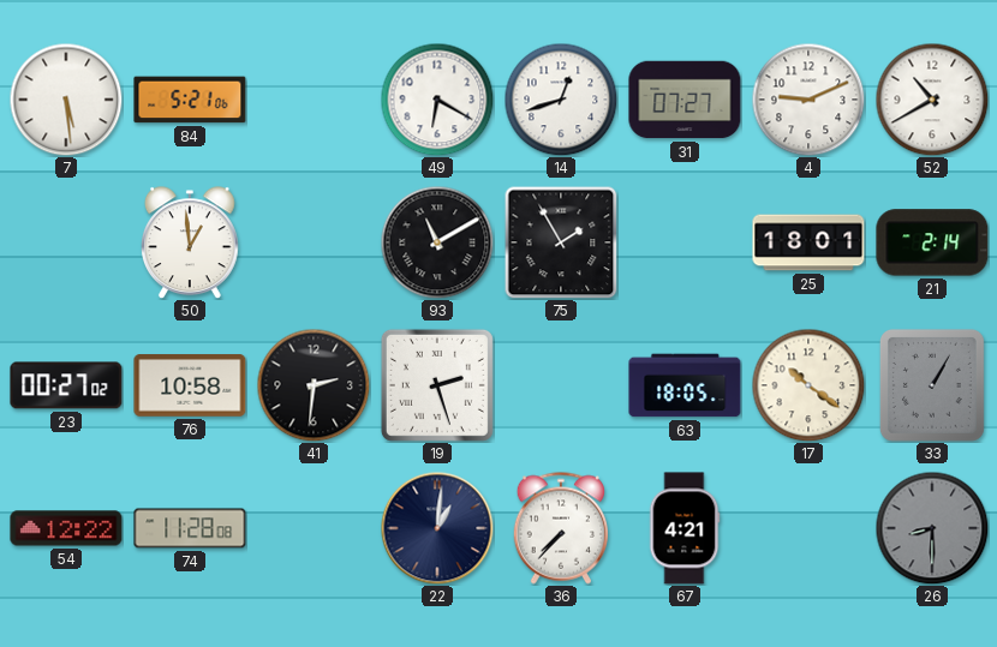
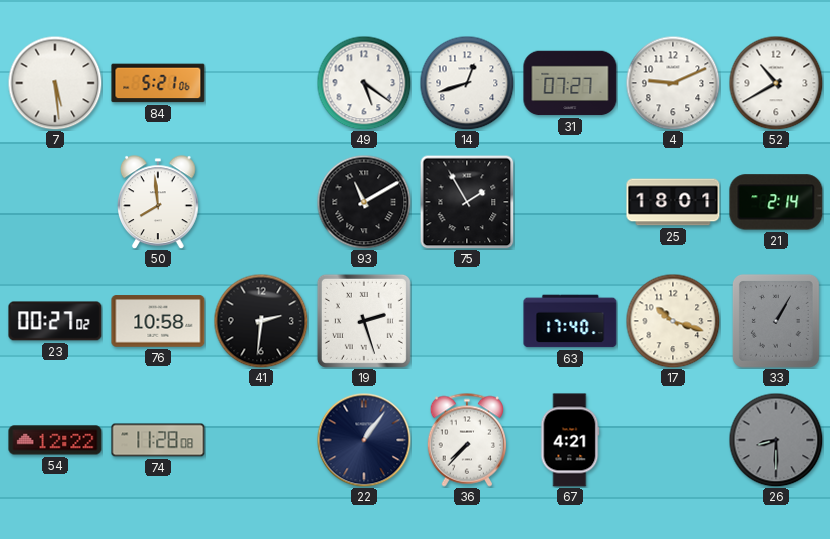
49: 6:20 -> 5:21 (364, 83)
50: 12:59 -> 7:59 (159, 202)
63: 18:05 -> 17:40 (570, 321)
17: 10:21 -> 10:18 (673, 321)
22: 1:01 -> 1:06 (364, 440)
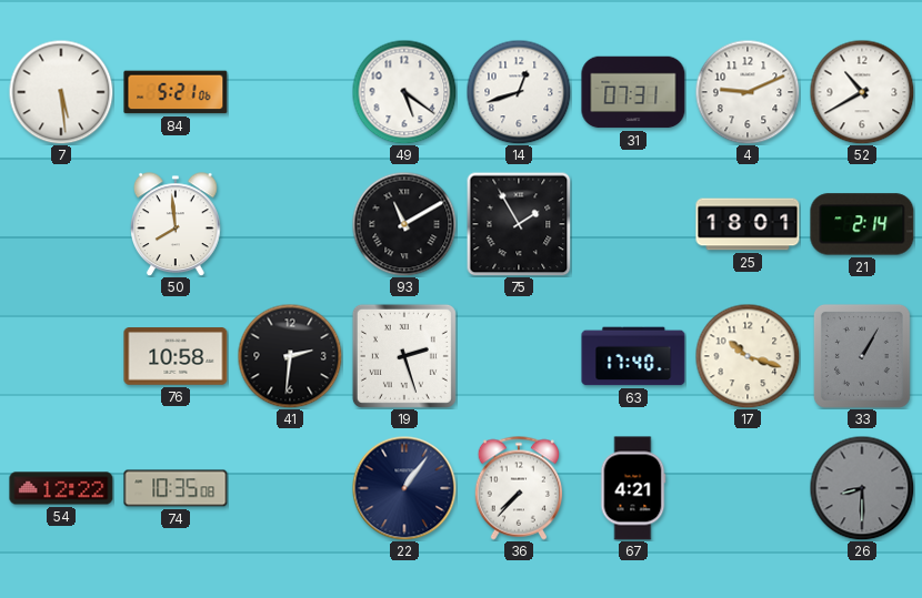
31: 07:27 -> 07:31 (633, 92)
23: 00:27 -> none (55, 321)
74: 11:28 -> 10:35 (176, 488)
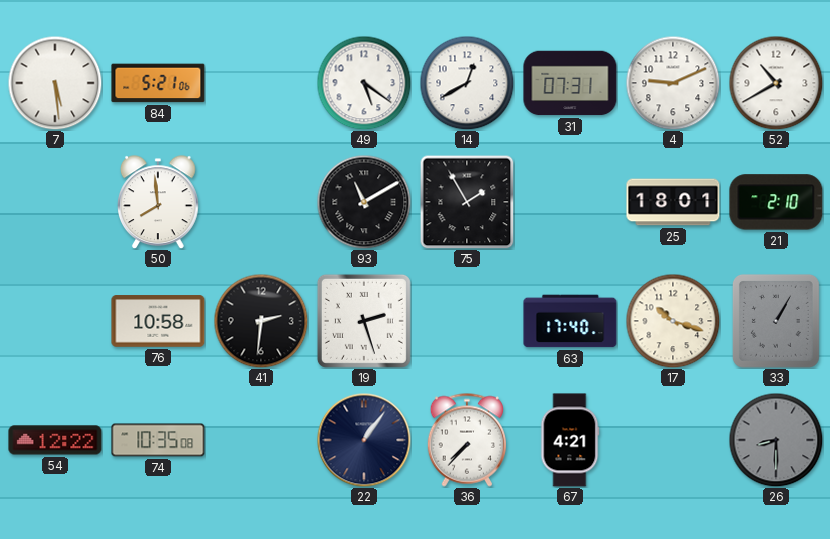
14: 12:42 -> 12:40 (467, 83)
21: 2:14 -> 2:10 (776, 202)
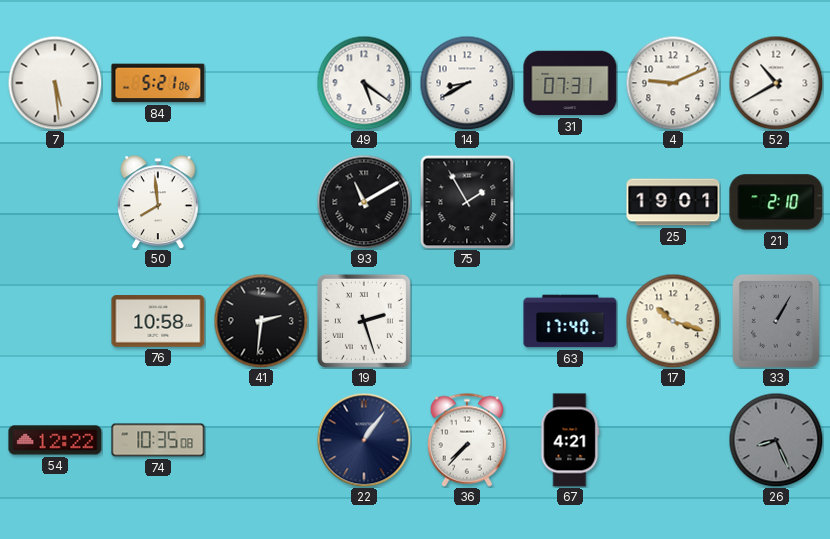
14: 12:40 -> 8:40 (467, 83)
25: 18:01 -> 19:01 (673, 202)
26: 8:30 -> 8:26 (776, 440)
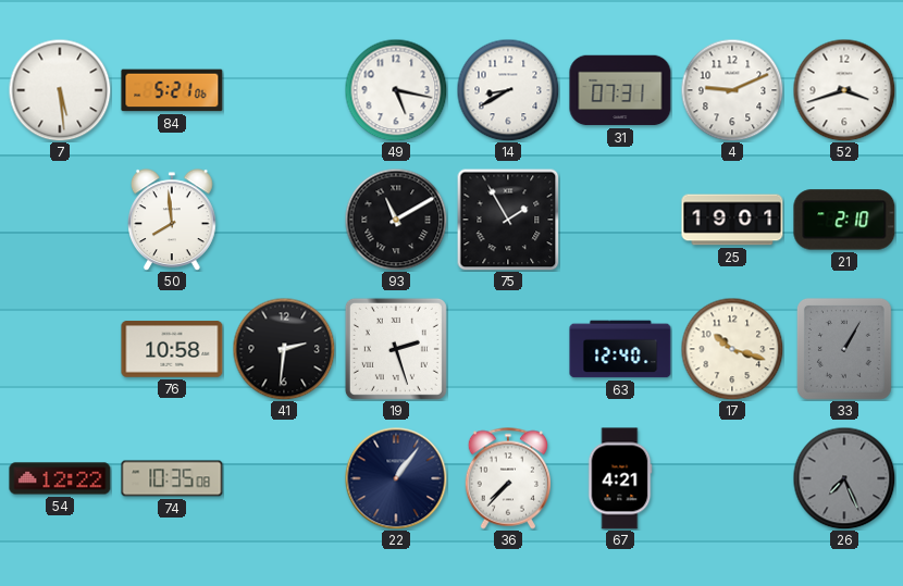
49: 5:21 -> 5:17 (396, 90)
52: 10:40 -> 3:42 (844, 90)
63: 17:40 -> 12:40 (620, 349)
26: 8:26 -> 7:26 (844, 478)
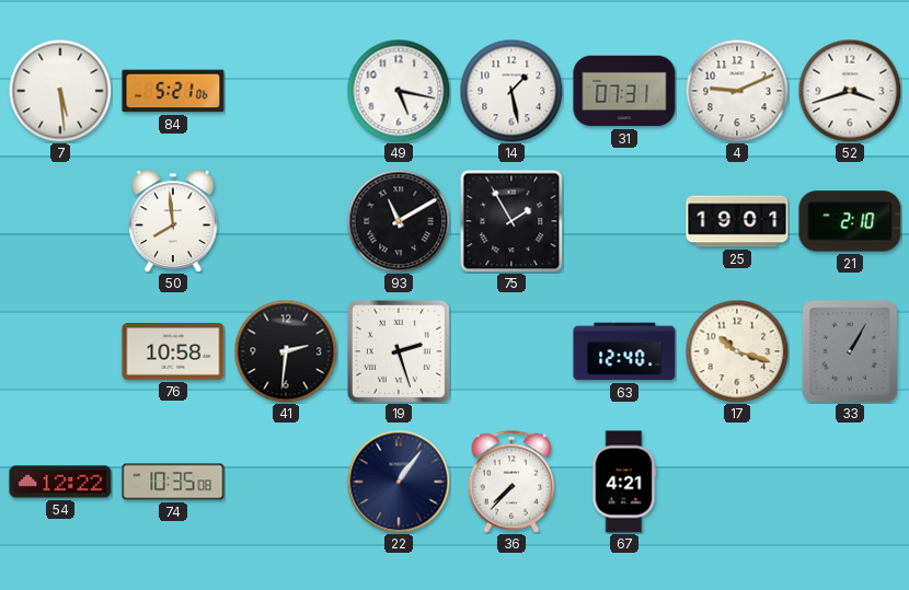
14: 8:40 -> 1:28 (511, 91)
26: 7:26 -> none (844, 478)
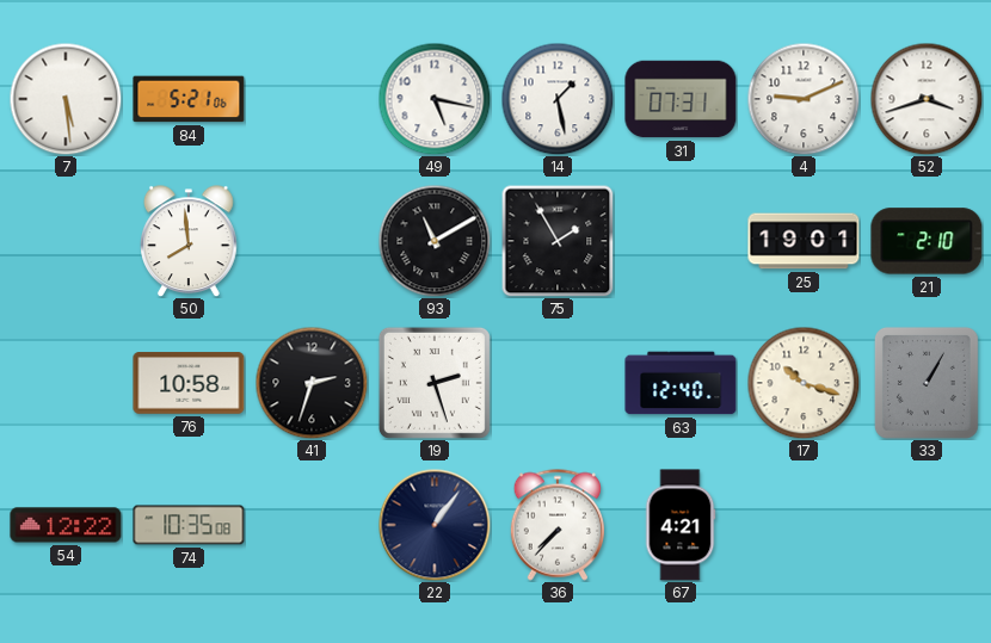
41: 2:31 -> 2:33 (312, 383)
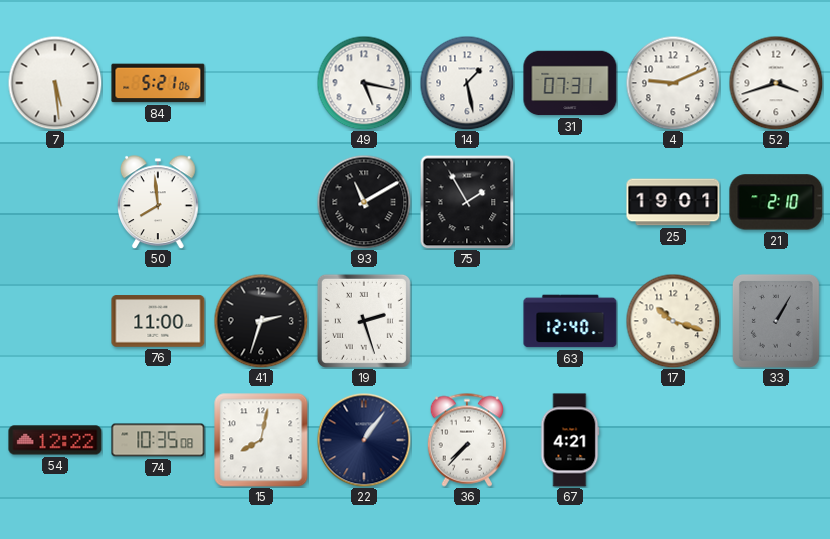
76: 10:58 -> 11:00 (158, 321)
15: none -> 8:02 (261, 440)
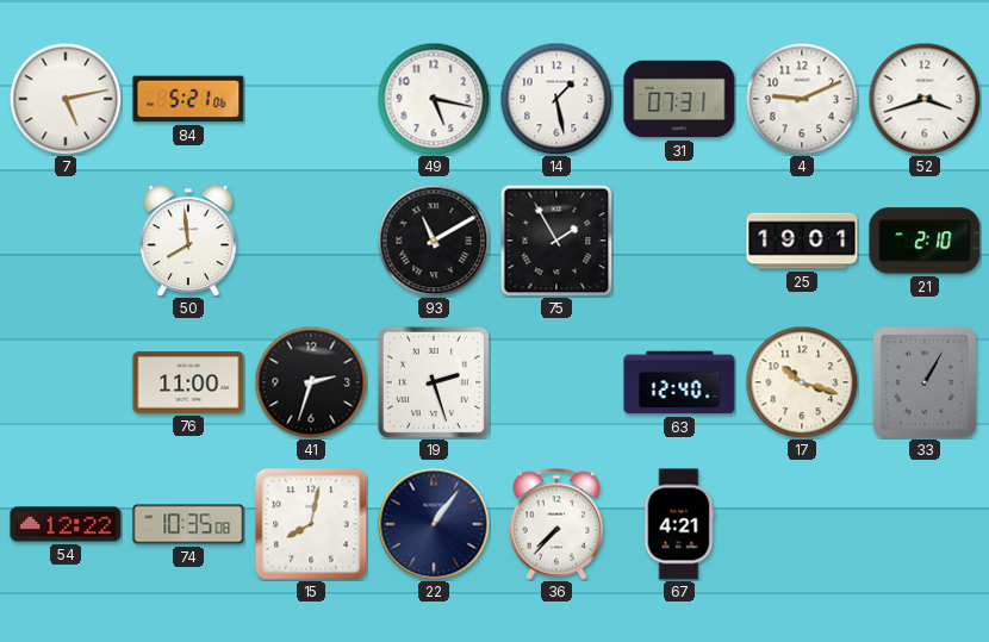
7: 5:29 -> 5:13 (66, 99)
